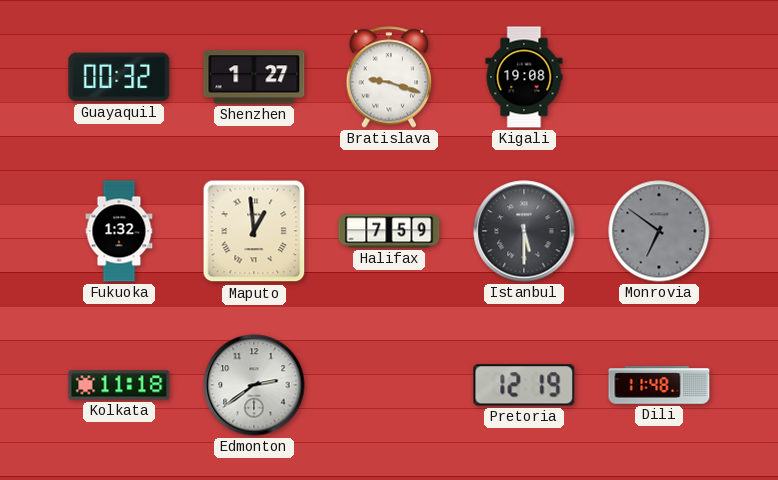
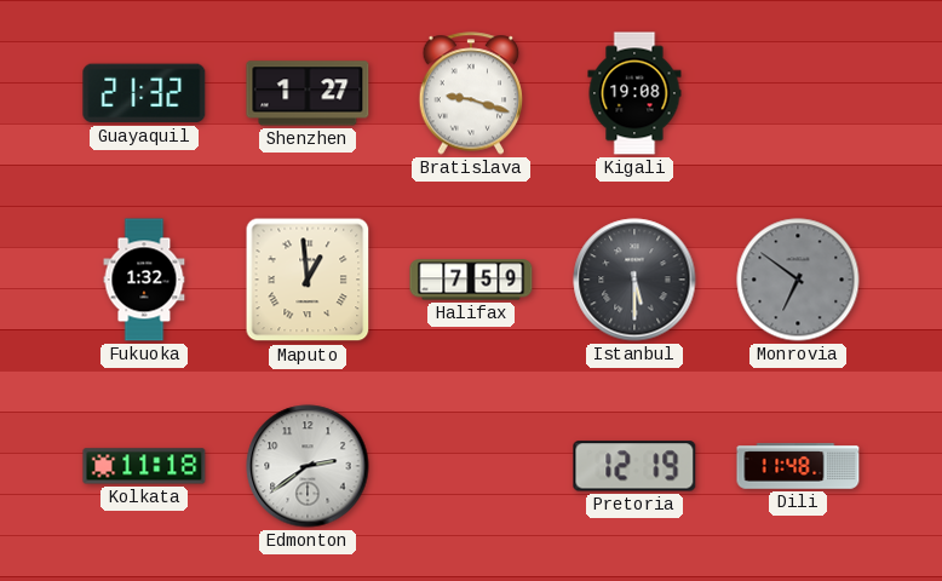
Guayaquil: 00:32 -> 21:32 (144, 93)
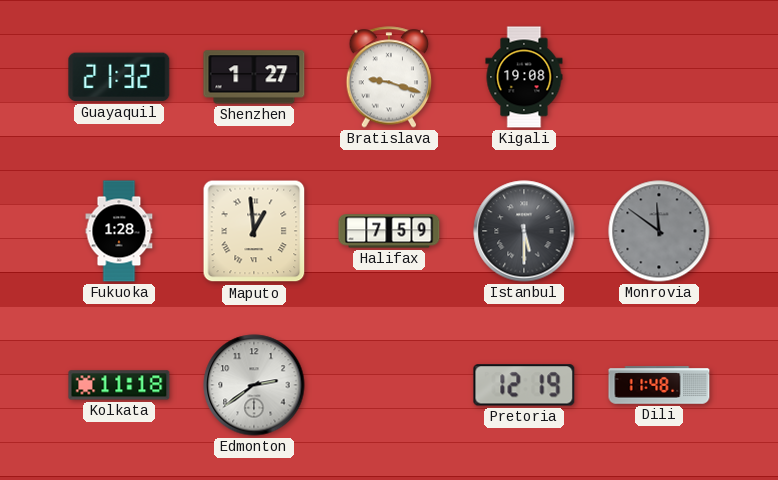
Fukuoka: 1:32 -> 1:28 (119, 231)
Monrovia: 6:51 -> 11:51 (659, 231)
